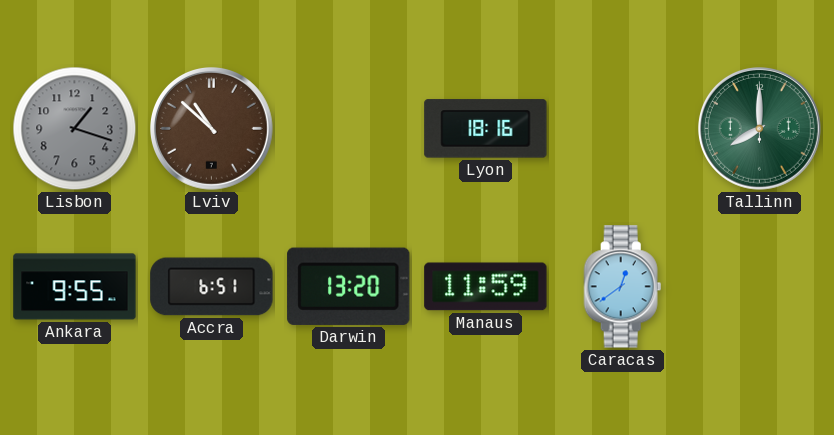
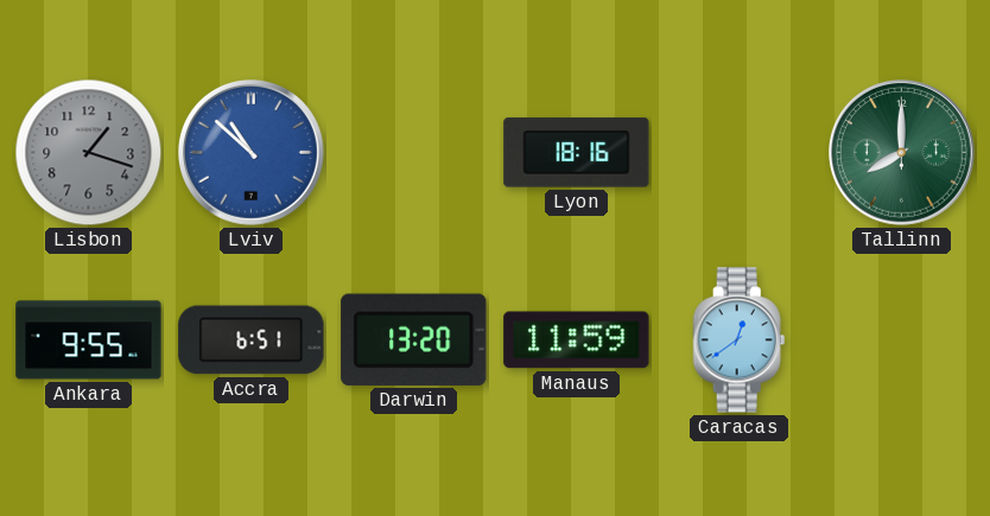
Lviv dial: brown -> blue (252, 153)
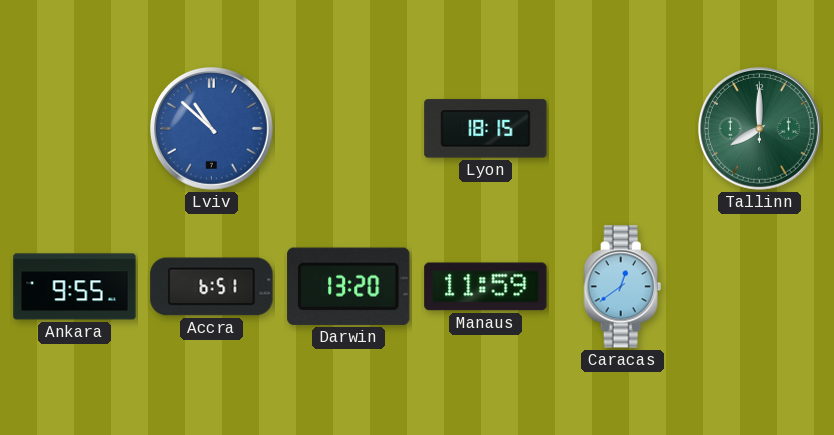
Lisbon: 1:18 -> none (89, 153)
Lyon: 18:16 -> 18:15 (486, 129)
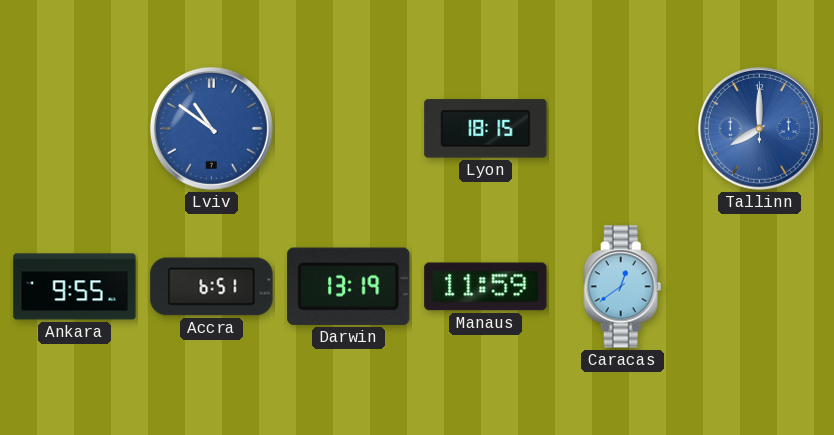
Lviv: 10:52 -> 10:51 (212, 129)
Tallinn dial: green -> blue (760, 129)
Darwin: 13:20 -> 13:19 (349, 286)
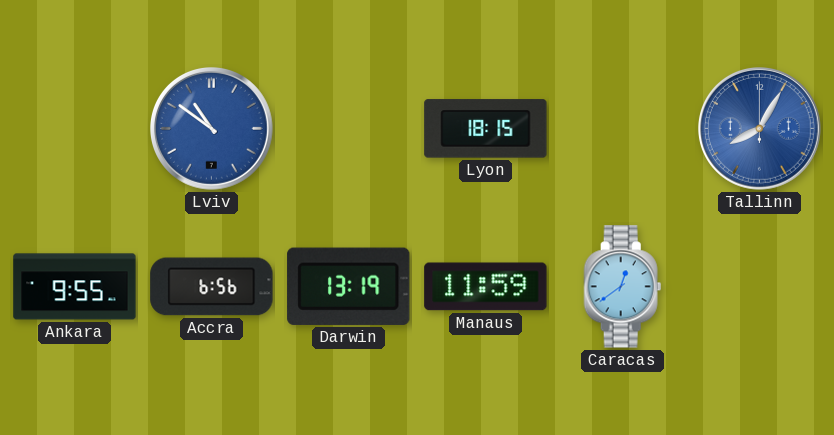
Tallinn: 8:00 -> 8:05 (760, 129)
Accra: 6:51 -> 6:56 (212, 287)
